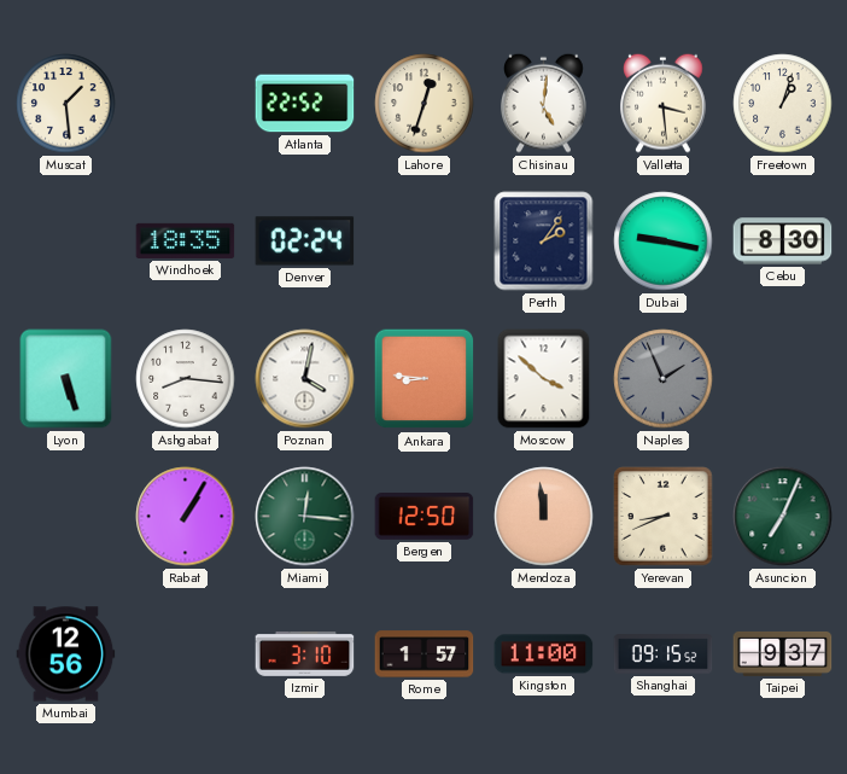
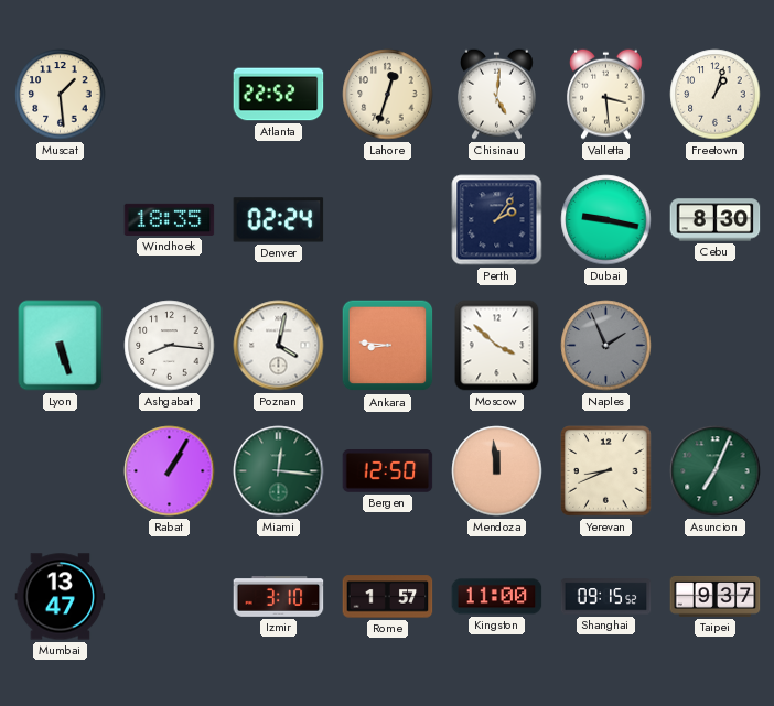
Mumbai: 12:56 -> 13:47 (61, 597)
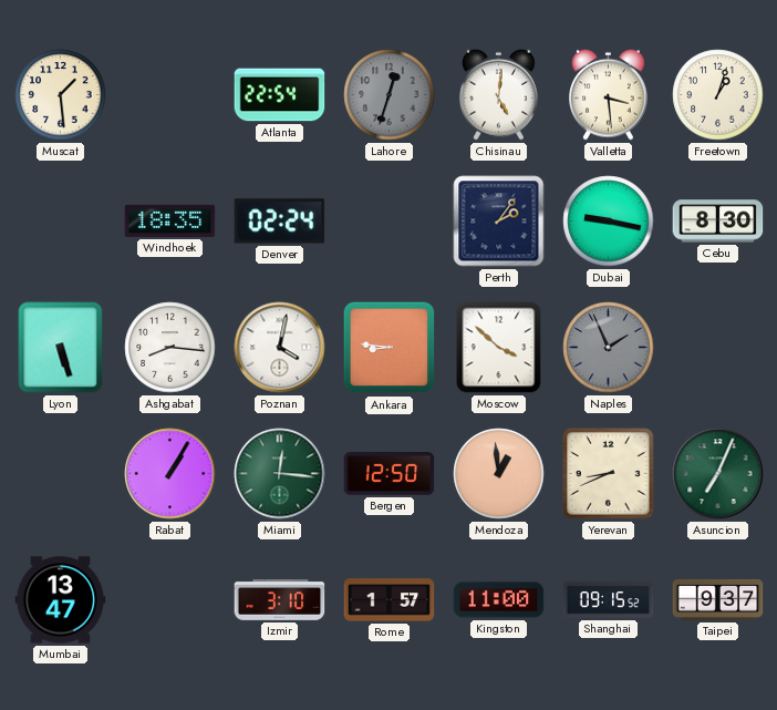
Atlanta: 22:52 -> 22:54 (280, 95)
Lahore dial: cream -> grey (390, 95)
Mendoza: 11:59 -> 12:59 (499, 474)
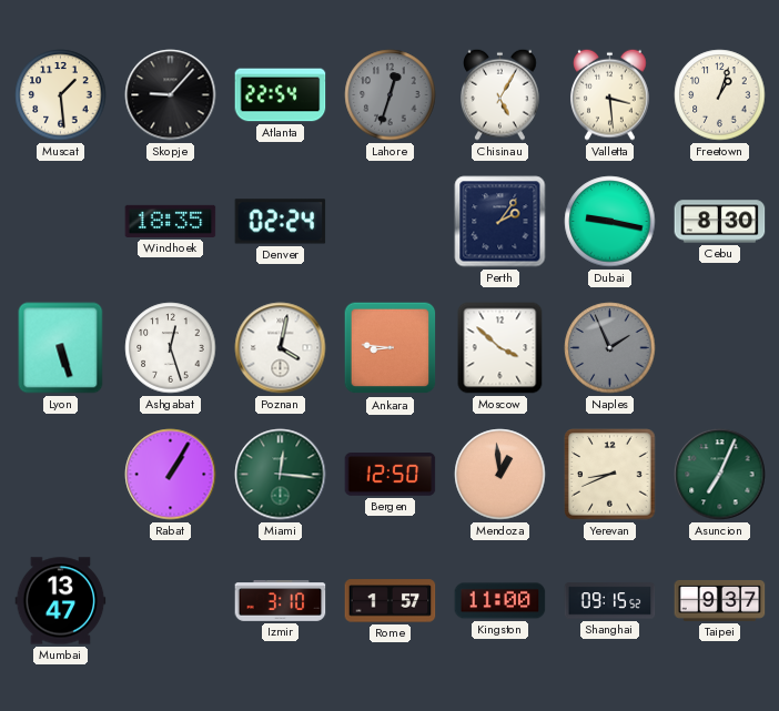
Skopje: none -> 9:07 (171, 95)
Chisinau: 5:01 -> 5:05 (500, 94)
Ashgabat: 8:16 -> 12:27 (171, 348)
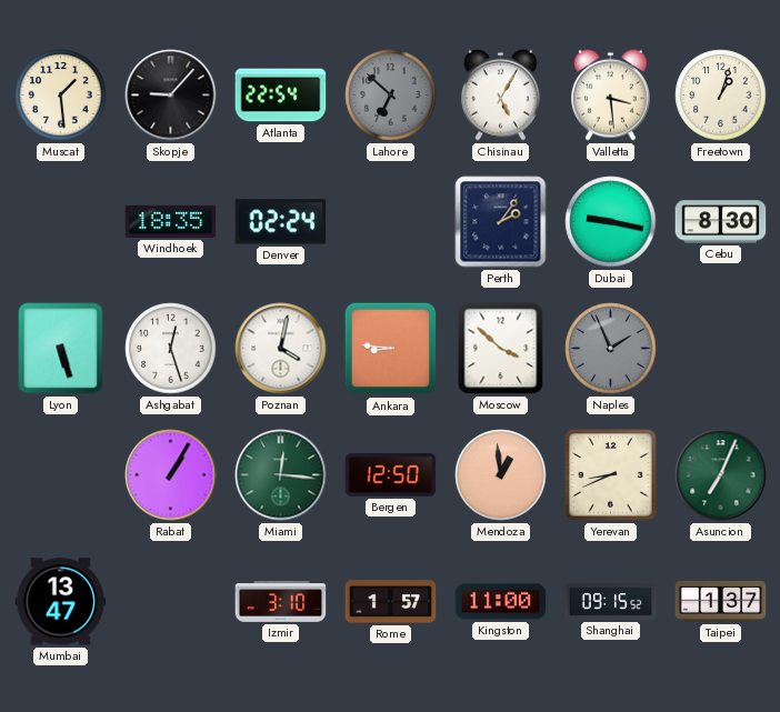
Lahore: 12:33 -> 6:52 (391, 96)
Taipei: 9:37 -> 1:37 (721, 601)
